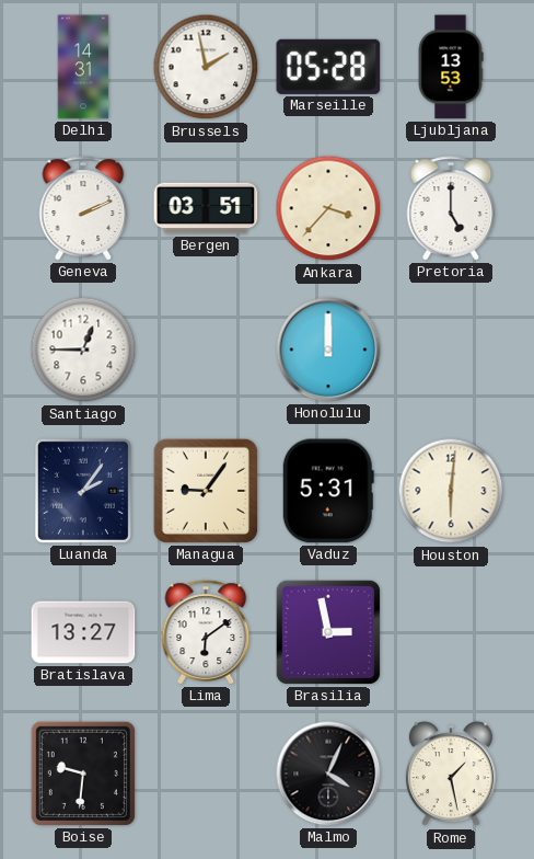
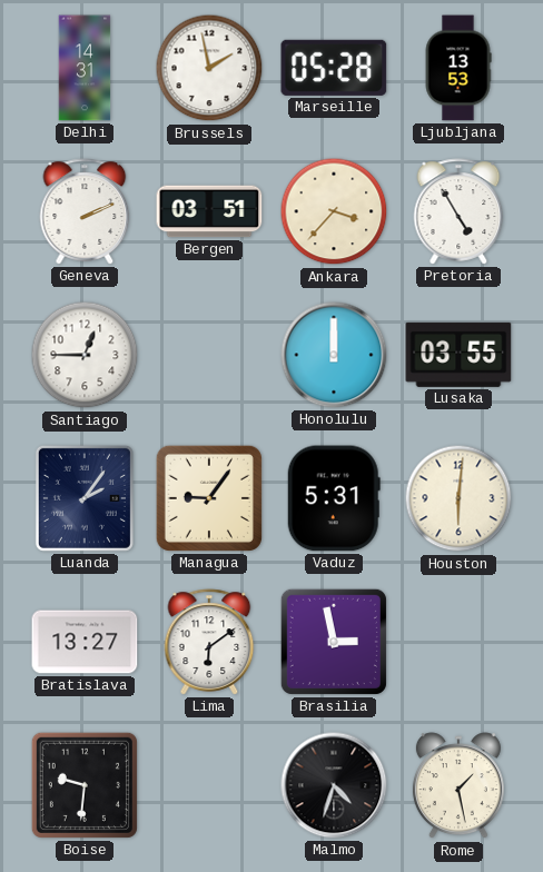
Pretoria: 5:00 -> 4:55 (458, 211)
Lusaka: none -> 03:55 (458, 355)
Malmo: 4:04 -> 4:33 (334, 785)
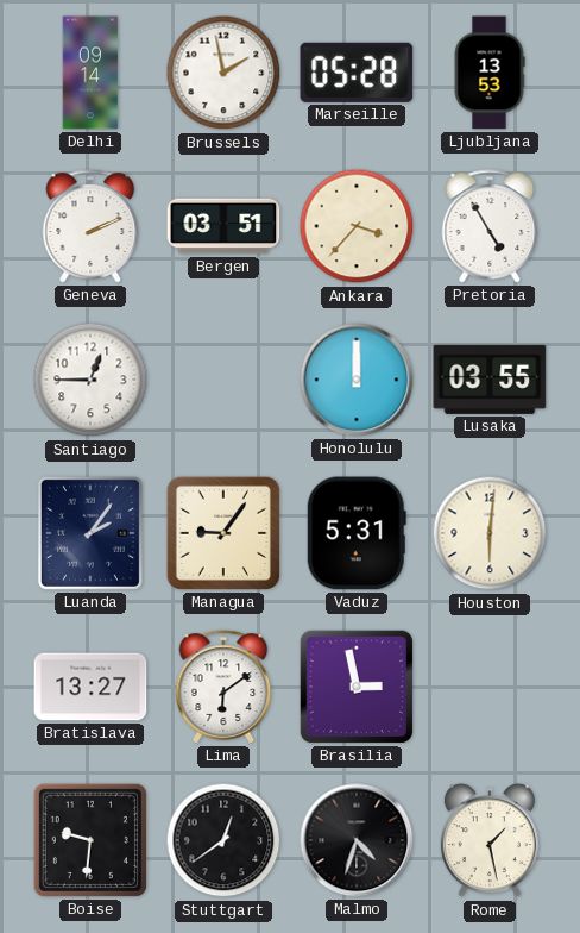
Delhi: 14:31 -> 09:14 (90, 73)
Stuttgart: none -> 12:39 (223, 840)
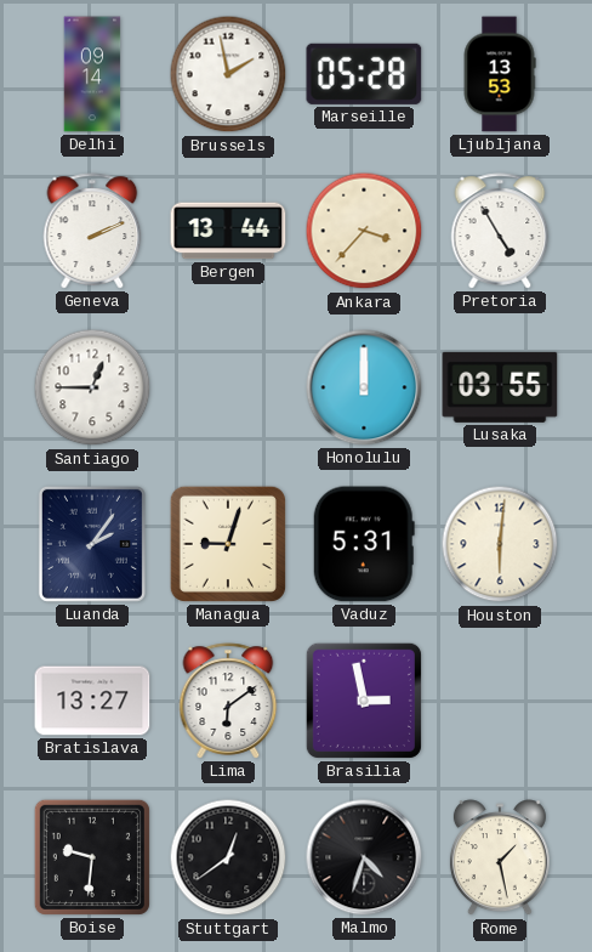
Bergen: 03:51 -> 13:44 (228, 231)
Managua: 9:06 -> 9:03 (228, 544)
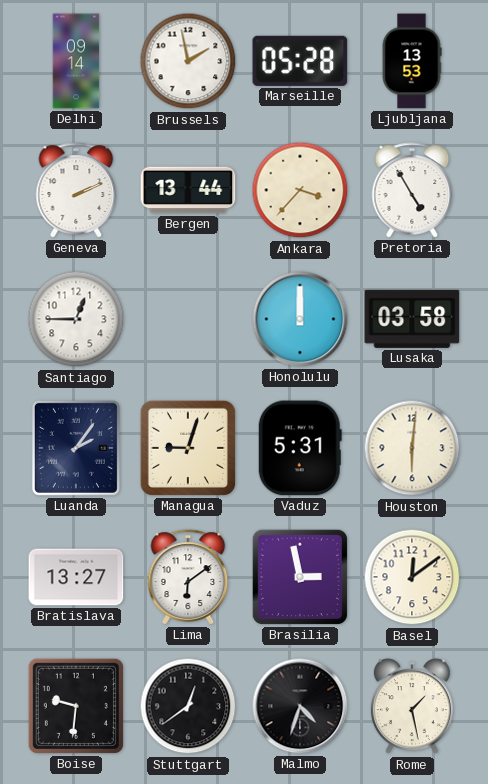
Lusaka: 03:55 -> 03:58 (412, 319)
Basel: none -> 12:09 (412, 577)
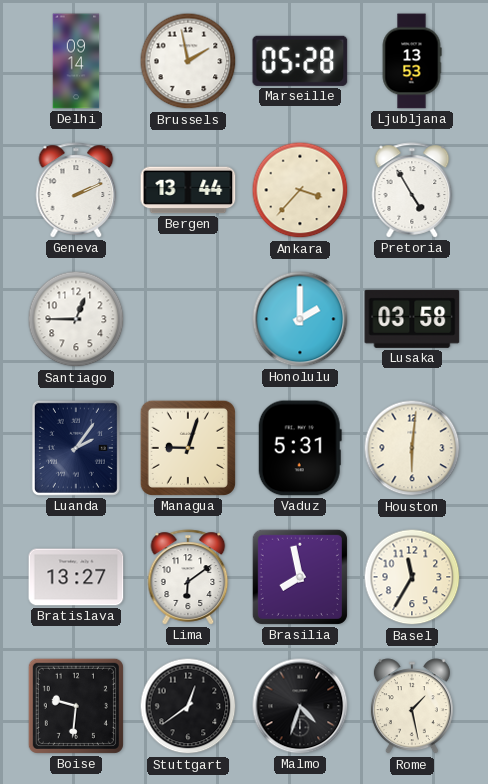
Honolulu: 12:00 -> 2:00 (300, 319)
Brasilia: 2:58 -> 7:58 (300, 577)
Basel: 12:09 -> 11:35 (412, 577)
